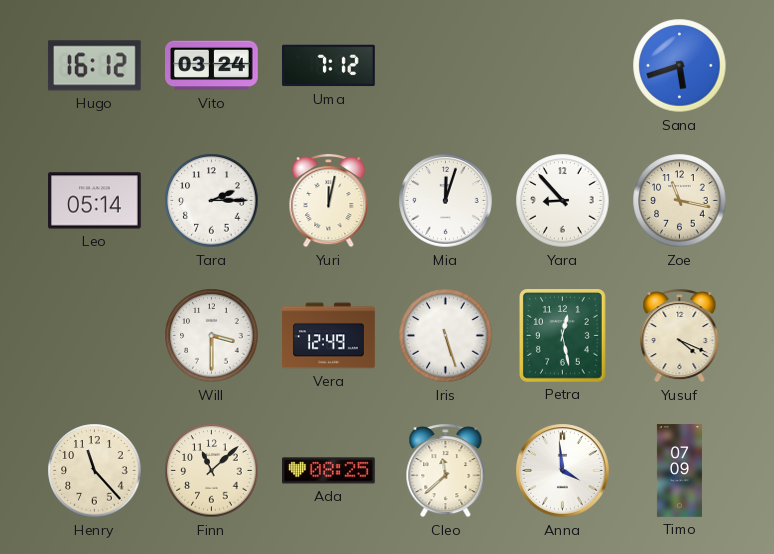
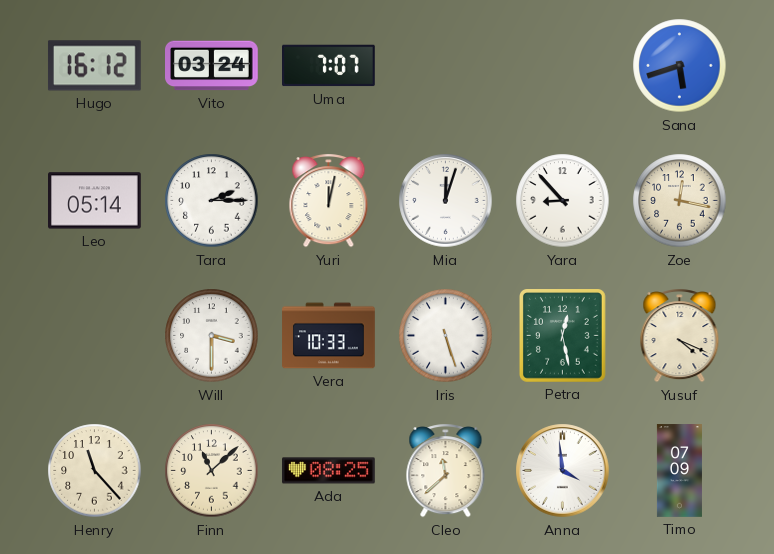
Uma: 7:12 -> 7:07 (329, 66)
Zoe: 11:17 -> 12:17 (680, 201)
Vera: 12:49 -> 10:33 (329, 336)
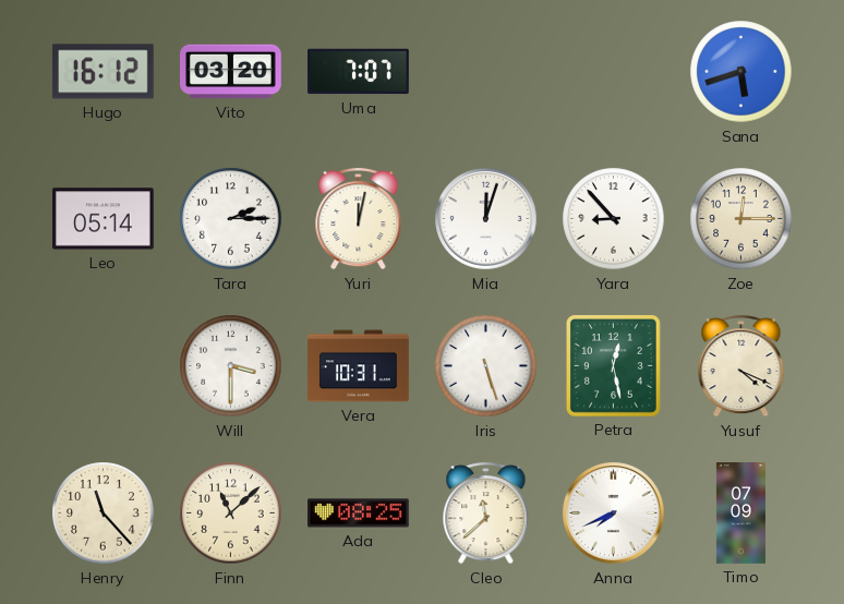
Vito: 03:24 -> 03:20 (231, 72)
Zoe: 12:17 -> 12:15 (741, 219)
Vera: 10:33 -> 10:31 (359, 366)
Anna: 3:59 -> 7:41 (614, 514)
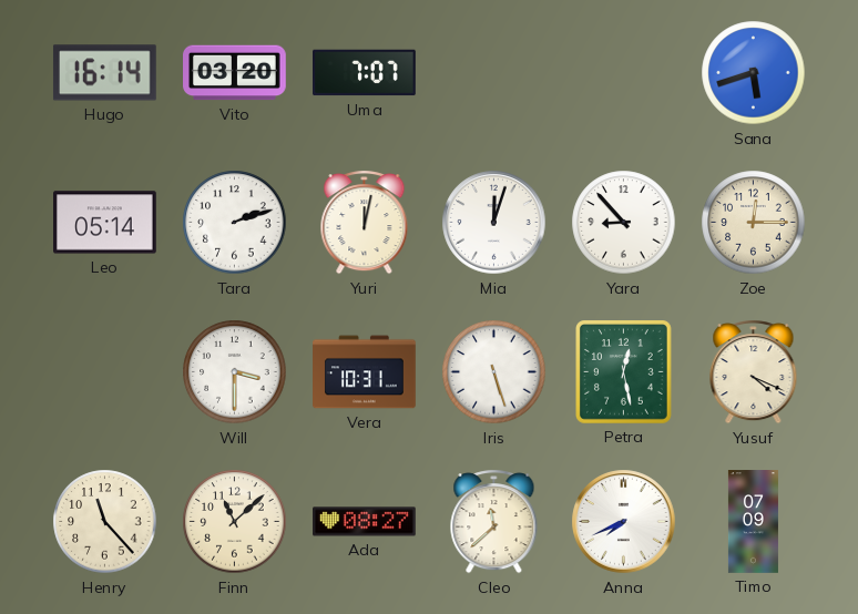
Hugo: 16:12 -> 16:14 (104, 73)
Tara: 2:15 -> 2:12 (235, 223)
Ada: 08:25 -> 08:27 (365, 522)
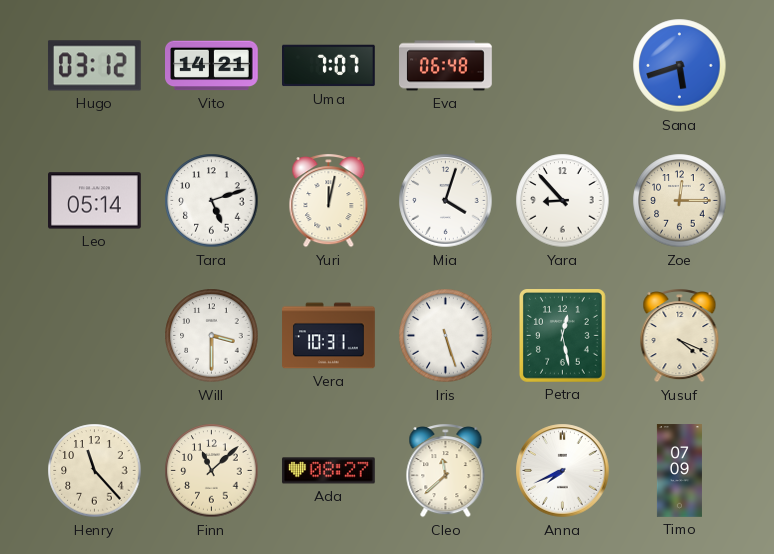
Hugo: 16:14 -> 03:12 (94, 66)
Vito: 03:20 -> 14:21 (212, 66)
Eva: none -> 06:48 (446, 66)
Tara: 2:12 -> 5:12 (212, 201)
Mia: 12:03 -> 4:03 (446, 201)
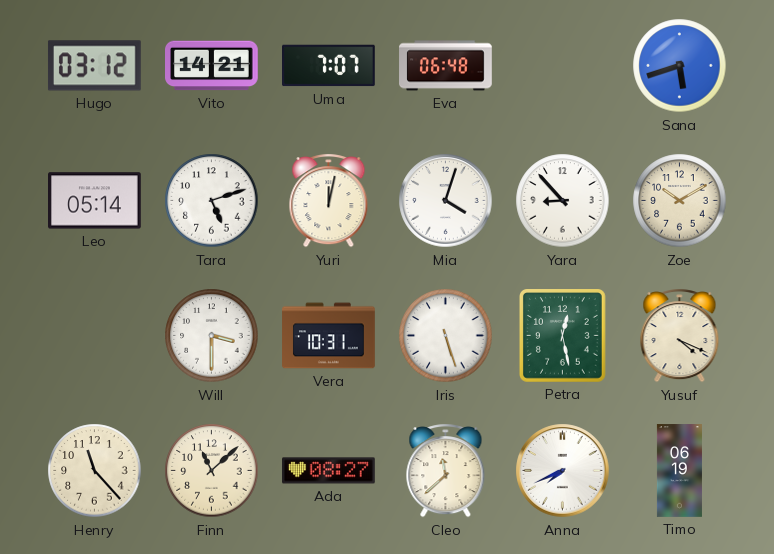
Zoe: 12:15 -> 10:10 (680, 201)
Timo: 07:09 -> 06:19 (679, 471)
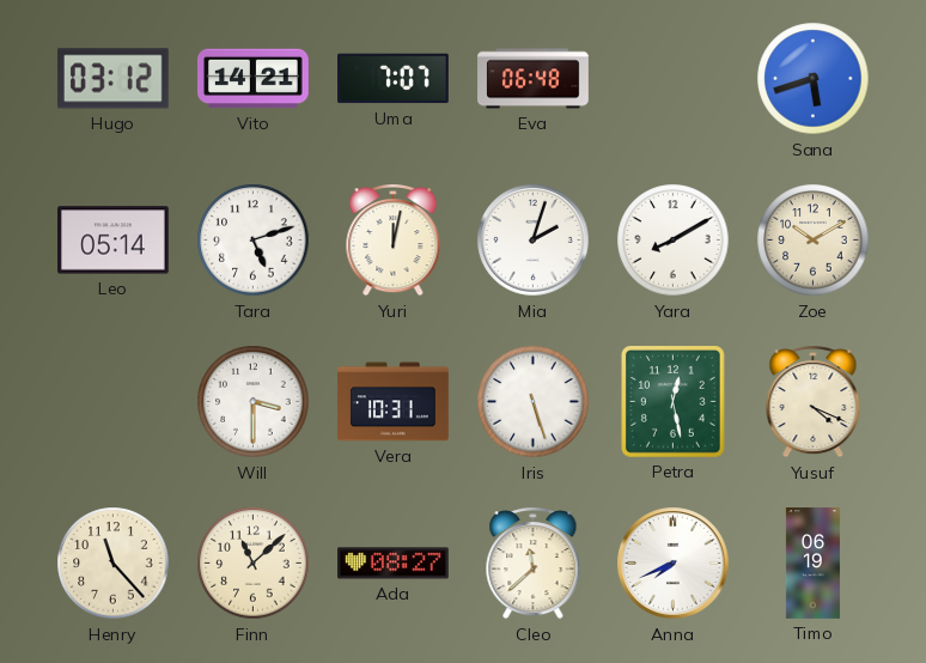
Mia: 4:03 -> 2:03 (534, 241)
Yara: 8:53 -> 8:10 (674, 241)
